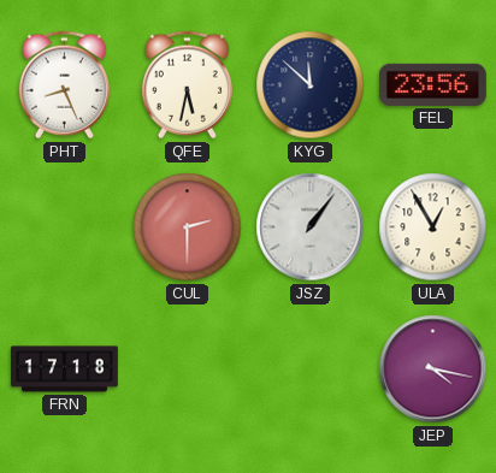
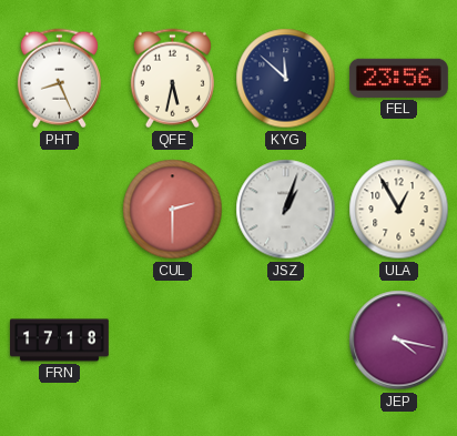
JSZ: 1:06 -> 1:03 (286, 210)
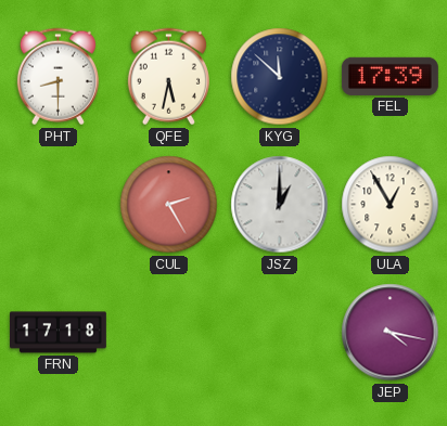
PHT: 8:26 -> 8:30 (58, 77)
FEL: 23:56 -> 17:39 (389, 76)
CUL: 2:30 -> 2:25 (169, 205)
JSZ: 1:03 -> 1:00 (280, 205)
